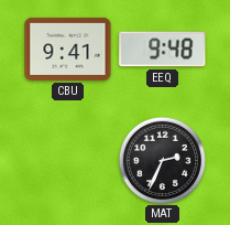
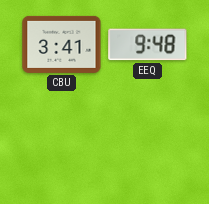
CBU: 9:41 -> 3:41 (62, 44)
MAT: 2:34 -> none (162, 160)
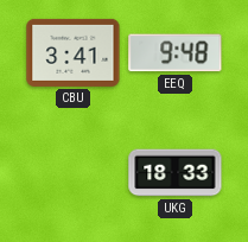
UKG: none -> 18:33 (176, 173)
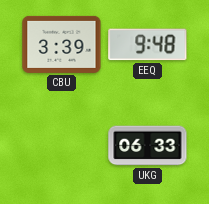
CBU: 3:41 -> 3:39 (62, 44)
UKG: 18:33 -> 06:33 (148, 146)
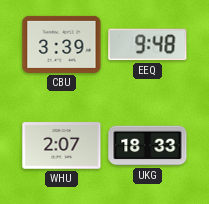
WHU: none -> 2:07 (62, 146)
UKG: 06:33 -> 18:33 (148, 146)
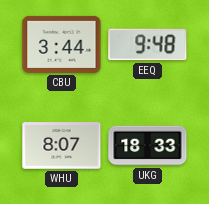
CBU: 3:39 -> 3:44 (62, 44)
WHU: 2:07 -> 8:07 (62, 146)
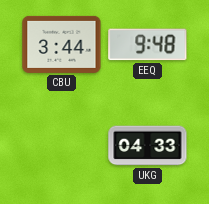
WHU: 8:07 -> none (62, 146)
UKG: 18:33 -> 04:33 (148, 146)
